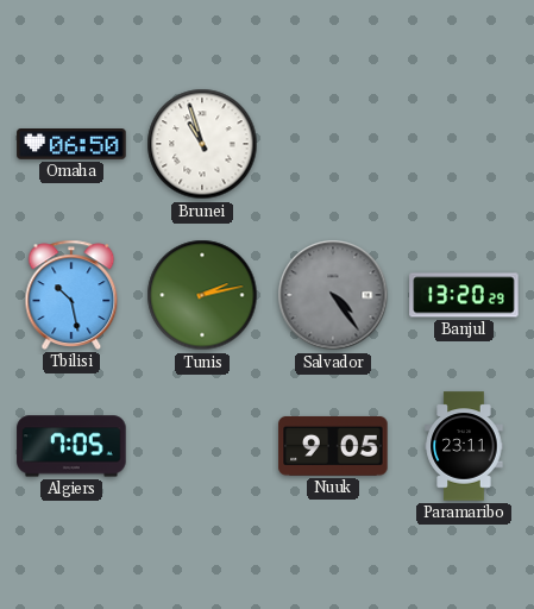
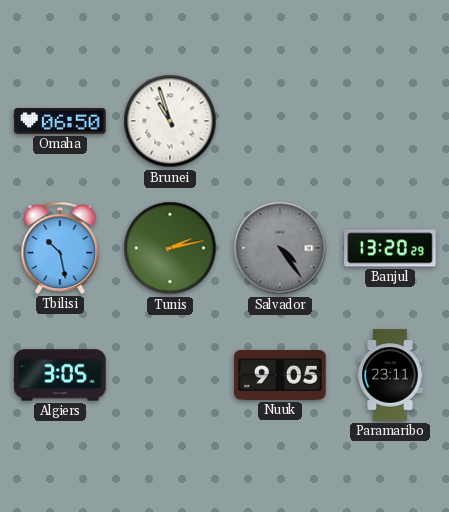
Algiers: 7:05 -> 3:05 (60, 375)
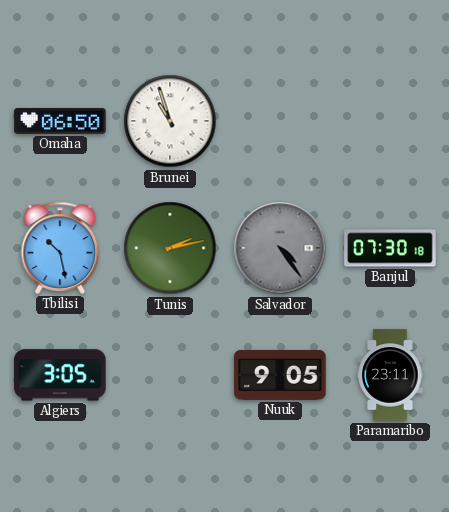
Banjul: 13:20 -> 07:30 (390, 248)
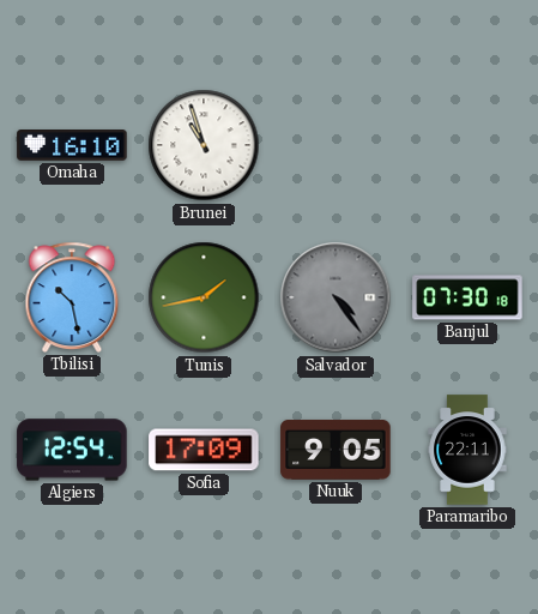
Omaha: 06:50 -> 16:10 (72, 146)
Tunis: 2:13 -> 1:43 (204, 297)
Algiers: 3:05 -> 12:54 (72, 450)
Sofia: none -> 17:09 (204, 450)
Paramaribo: 23:11 -> 22:11 (467, 450)
